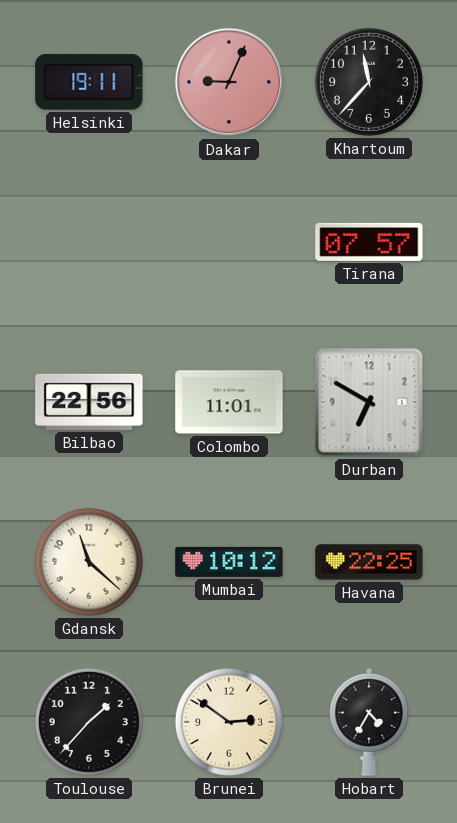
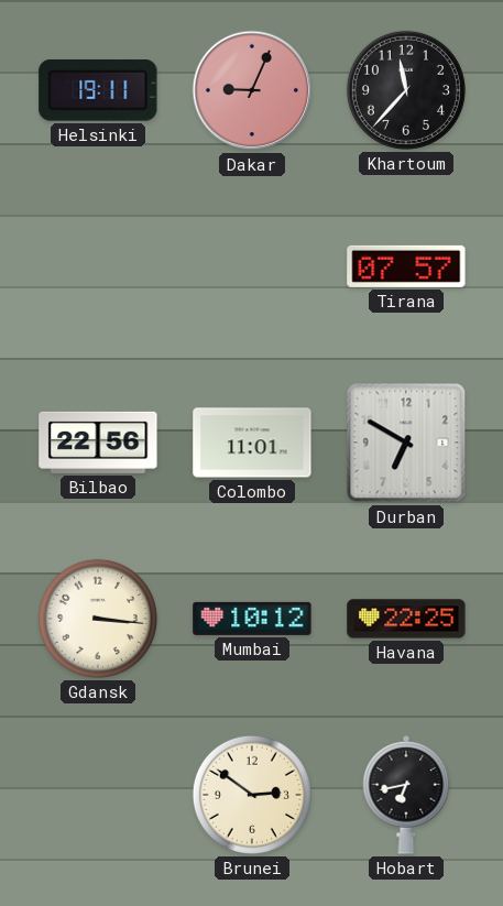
Gdansk: 11:22 -> 3:16 (98, 619)
Toulouse: 1:37 -> none (89, 722)
Hobart: 4:35 -> 6:43 (406, 795)
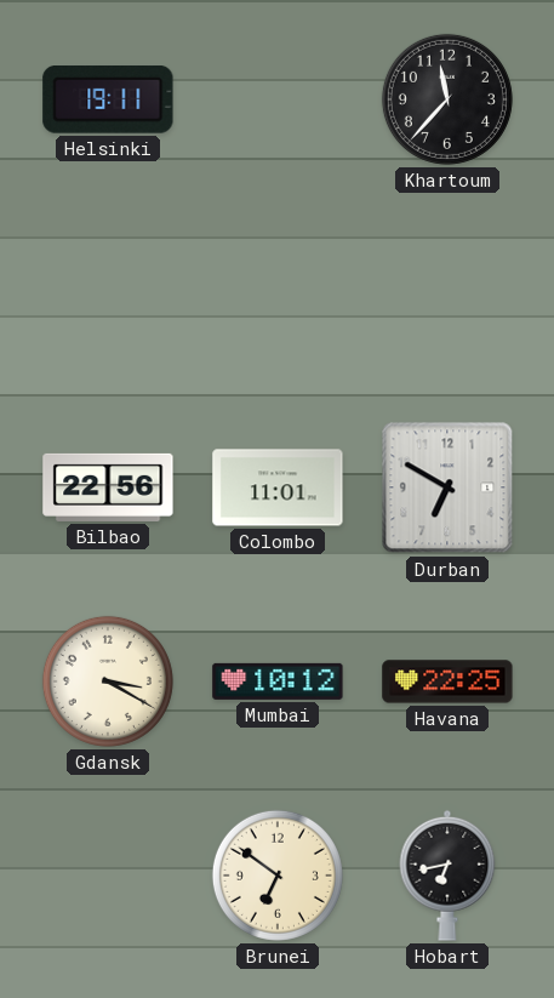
Dakar: 9:04 -> none (252, 90)
Tirana: 07:57 -> none (406, 266)
Gdansk: 3:16 -> 3:20 (108, 682)
Brunei: 2:51 -> 6:51 (278, 876)
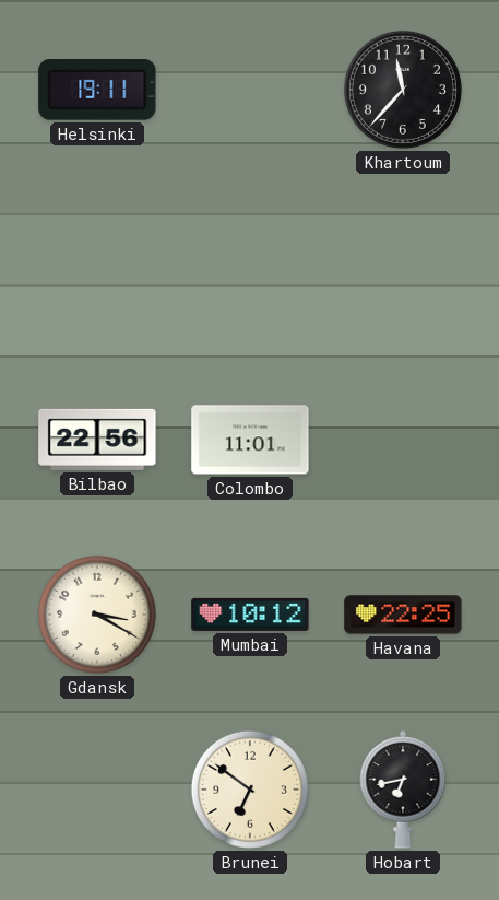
Durban: 6:50 -> none (447, 487)
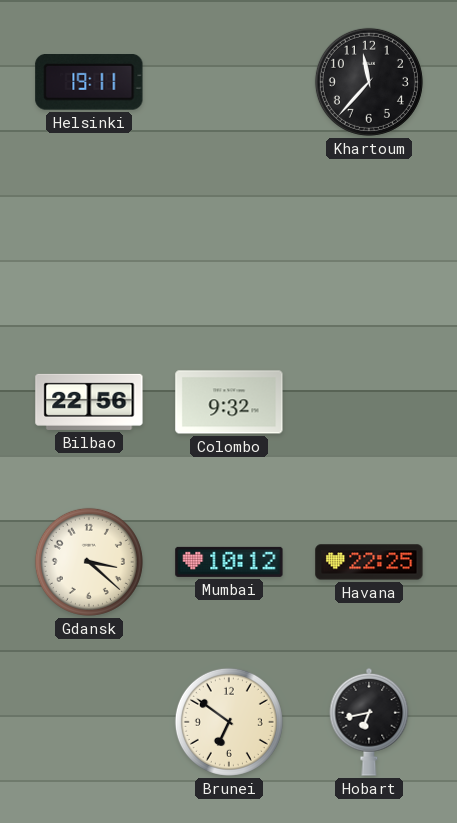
Colombo: 11:01 -> 9:32 (229, 402)
Gdansk: 3:20 -> 3:22 (89, 562)
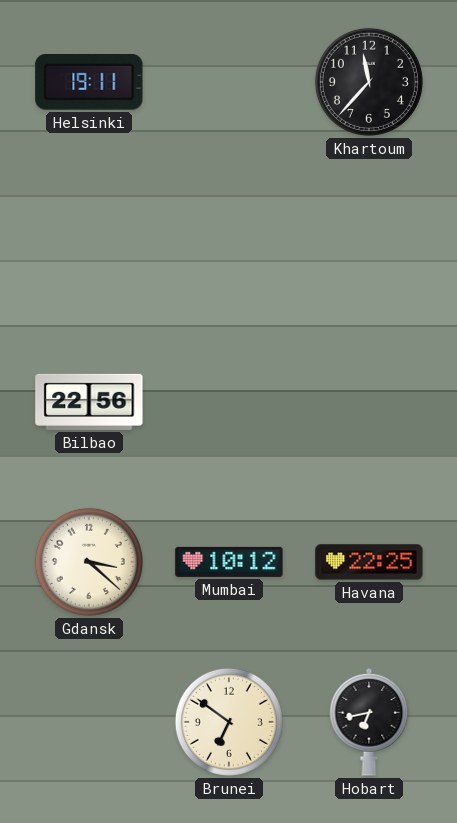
Colombo: 9:32 -> none (229, 402)
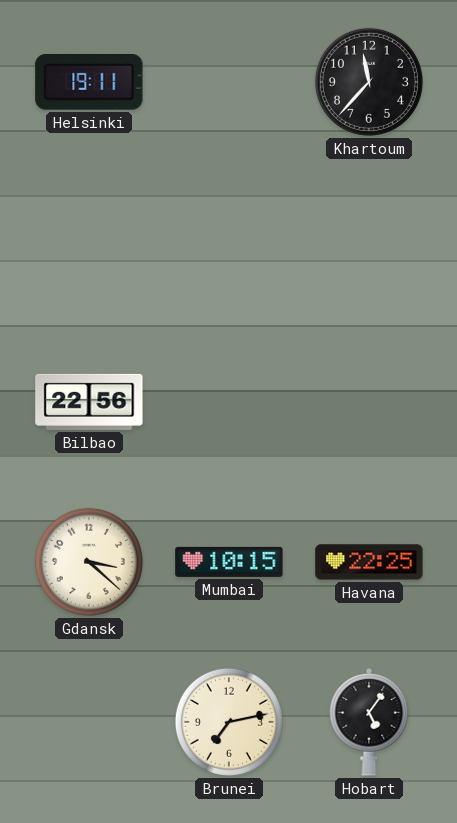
Mumbai: 10:12 -> 10:15 (229, 562)
Brunei: 6:51 -> 7:13 (229, 722)
Hobart: 6:43 -> 5:06 (369, 722)
